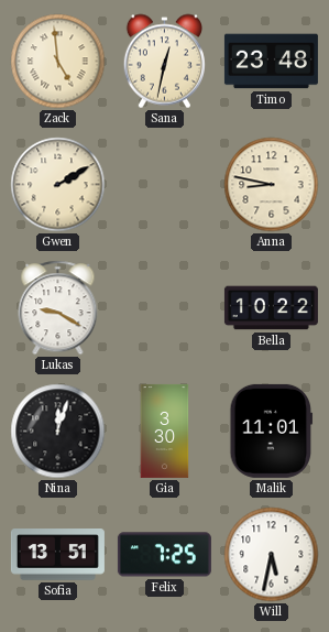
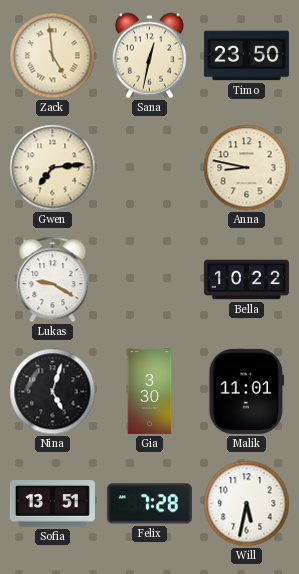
Timo: 23:48 -> 23:50 (246, 56)
Gwen: 2:10 -> 7:14 (53, 168)
Nina: 12:03 -> 5:03 (53, 392)
Felix: 7:25 -> 7:28 (149, 504)
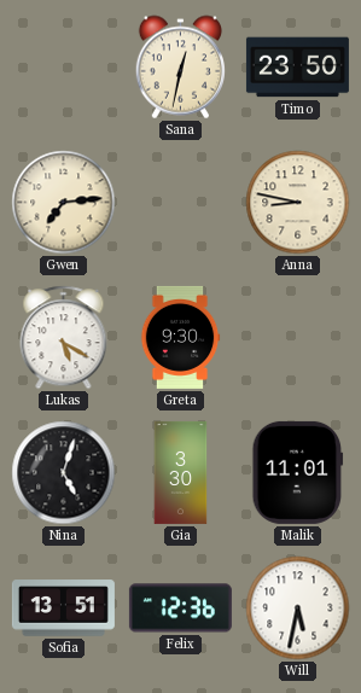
Zack: 4:59 -> none (53, 56)
Lukas: 9:20 -> 5:20 (64, 338)
Greta: none -> 9:30 (180, 337)
Bella: 10:22 -> none (246, 280)
Felix: 7:28 -> 12:36 (180, 608)
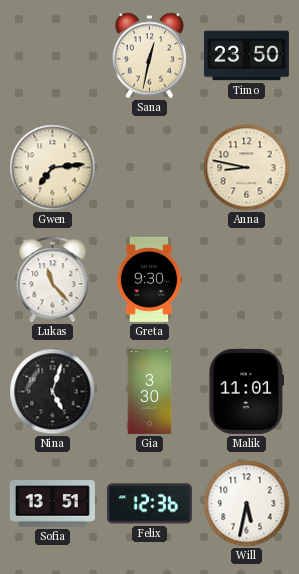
Lukas: 5:20 -> 11:23 (53, 280)
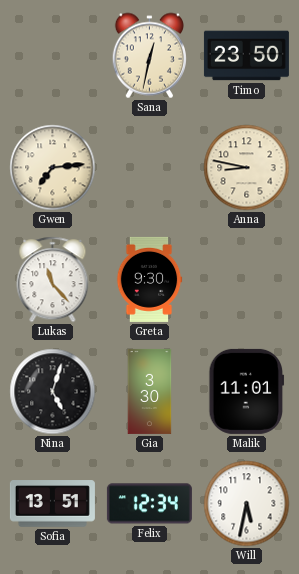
Felix: 12:36 -> 12:34 (149, 504)
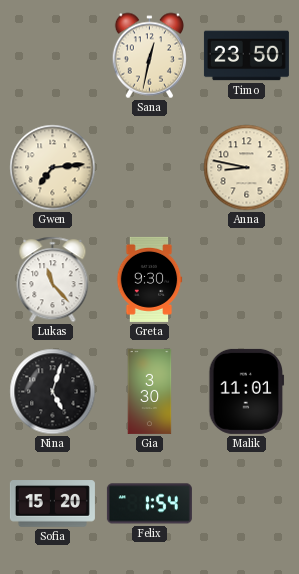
Sofia: 13:51 -> 15:20 (52, 504)
Felix: 12:34 -> 1:54 (149, 504)
Will: 5:32 -> none (247, 504)
